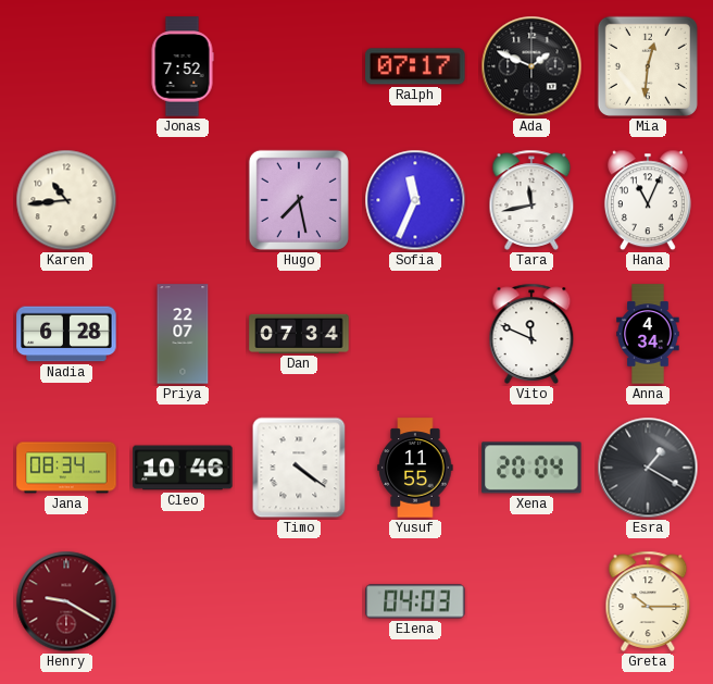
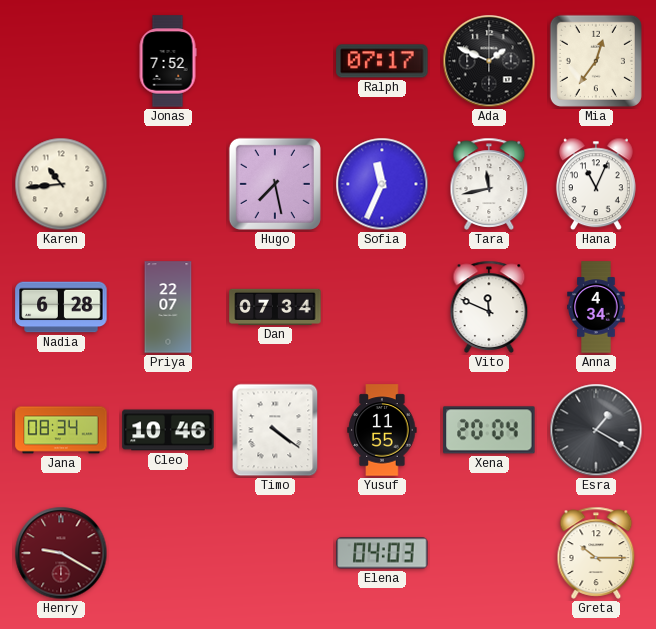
Mia: 12:31 -> 12:36 (596, 61)
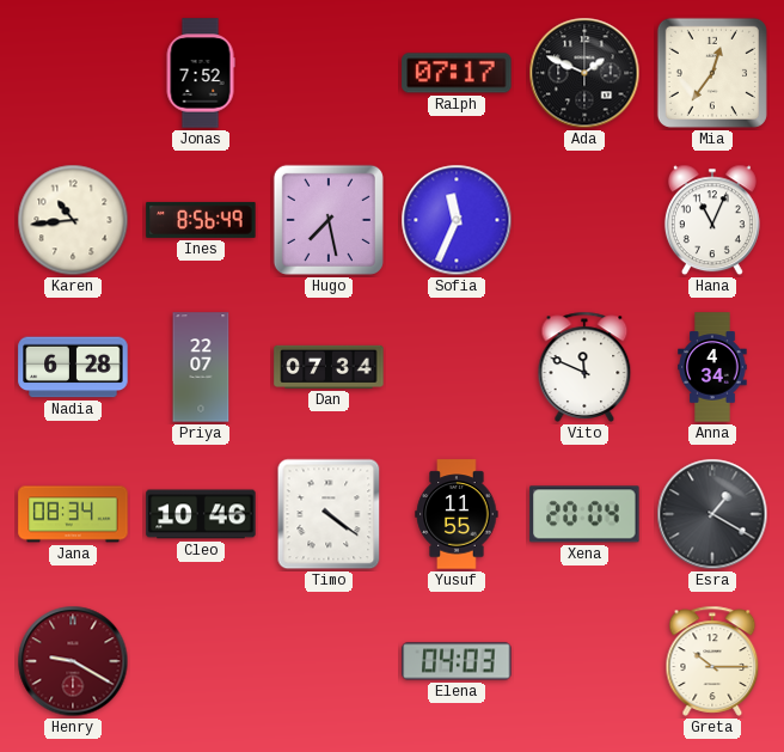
Ines: none -> 8:56 (201, 220)
Tara: 11:43 -> none (489, 184)
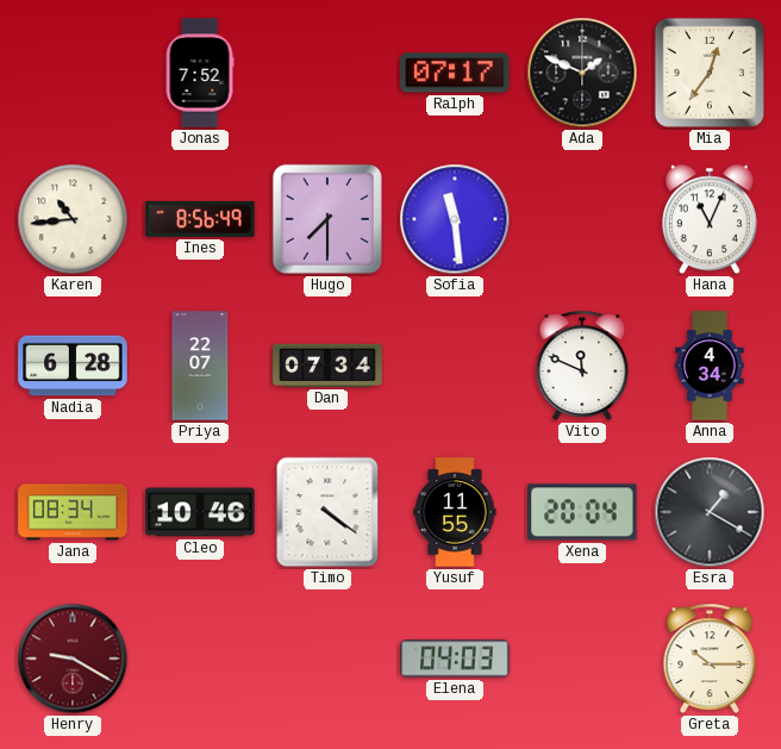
Hugo: 7:28 -> 7:30 (327, 219)
Sofia: 11:34 -> 11:29 (455, 219)
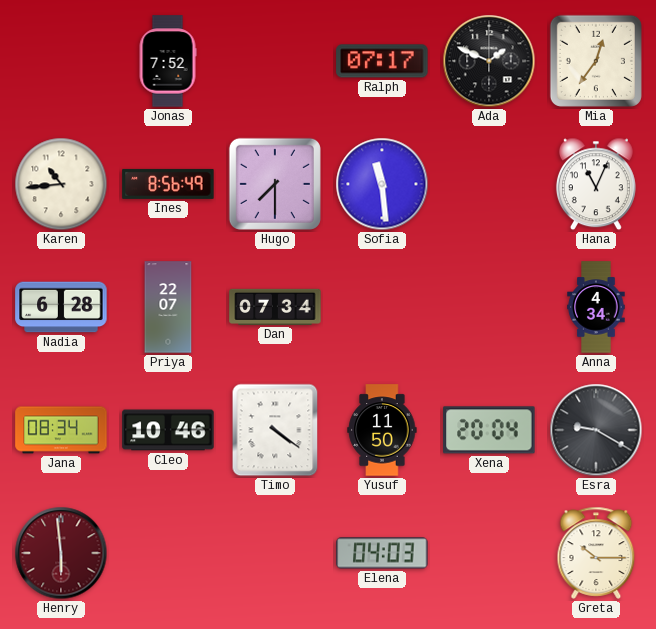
Vito: 11:49 -> none (582, 366)
Yusuf: 11:55 -> 11:50 (382, 430)
Esra: 1:20 -> 9:20 (596, 430)
Henry: 9:20 -> 5:59 (61, 553)
